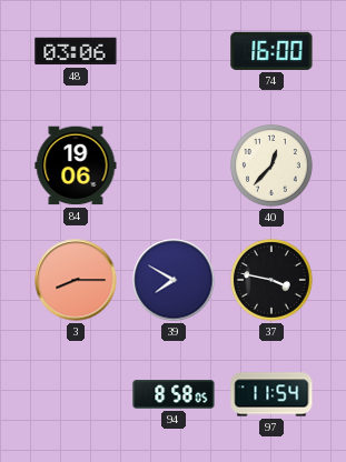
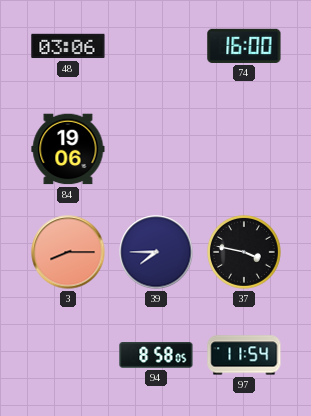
40: 12:37 -> none (273, 167)
39: 7:50 -> 7:45 (156, 252)
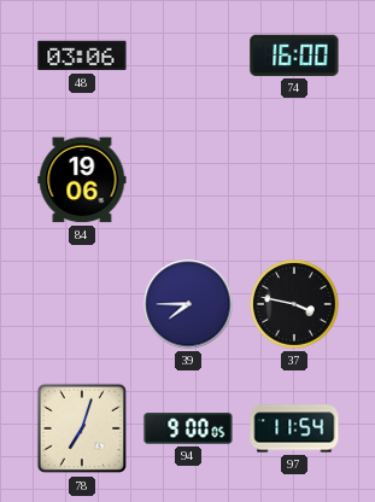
3: 8:15 -> none (68, 252)
78: none -> 7:03 (82, 428)
94: 8:58 -> 9:00 (188, 428)
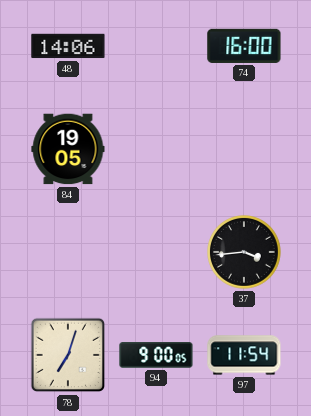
48: 03:06 -> 14:06 (68, 46)
84: 19:06 -> 19:05 (68, 149)
39: 7:45 -> none (188, 304)
37: 3:47 -> 3:44 (245, 253)
